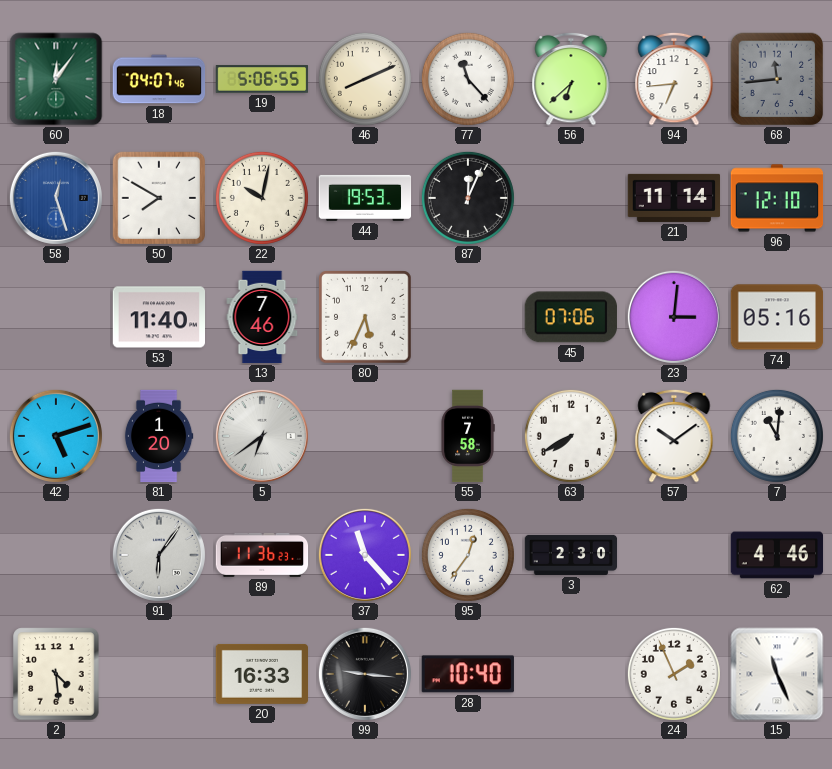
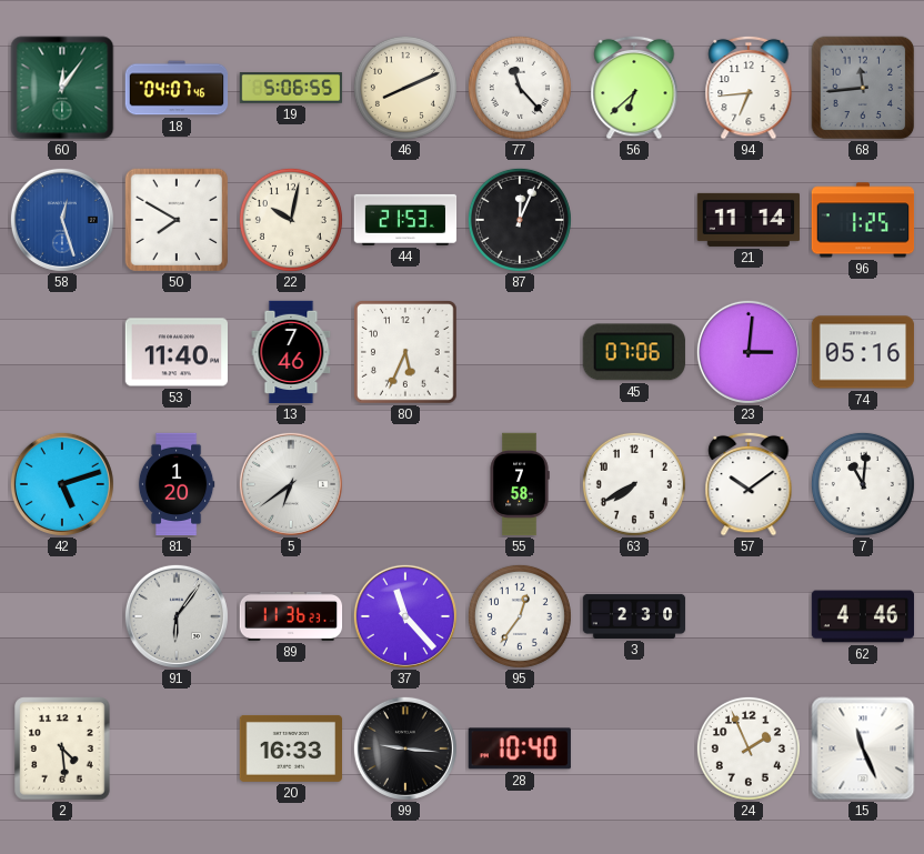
44: 19:53 -> 21:53 (405, 220)
96: 12:10 -> 1:25 (863, 220)
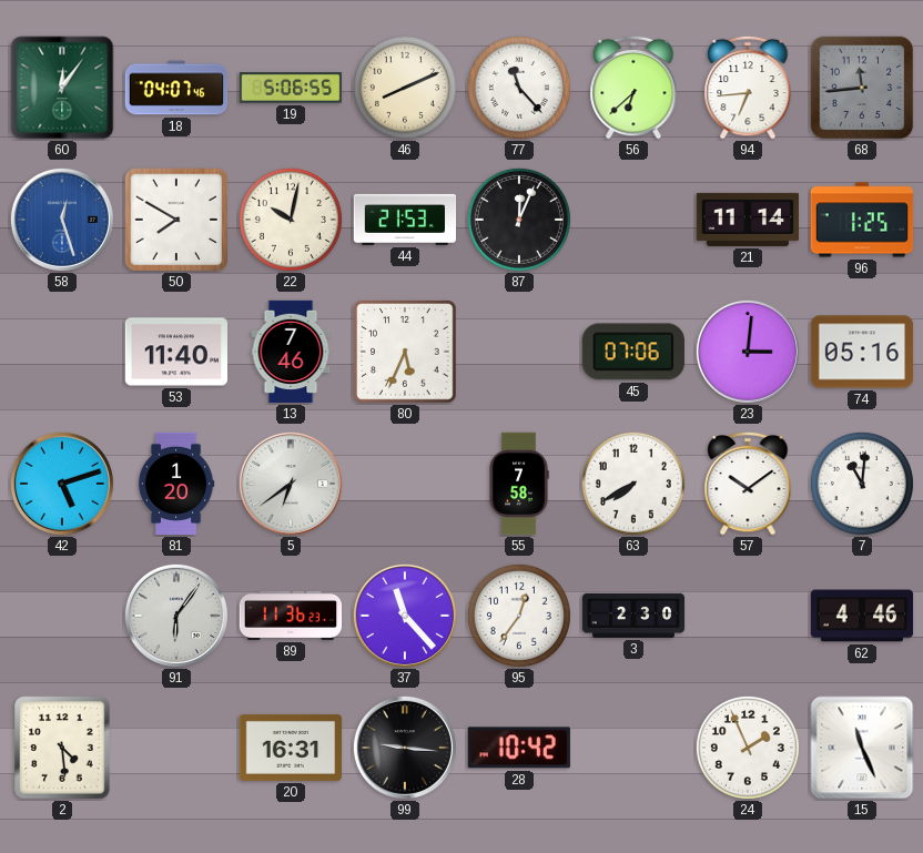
20: 16:33 -> 16:31 (291, 748)
28: 10:40 -> 10:42 (519, 748)
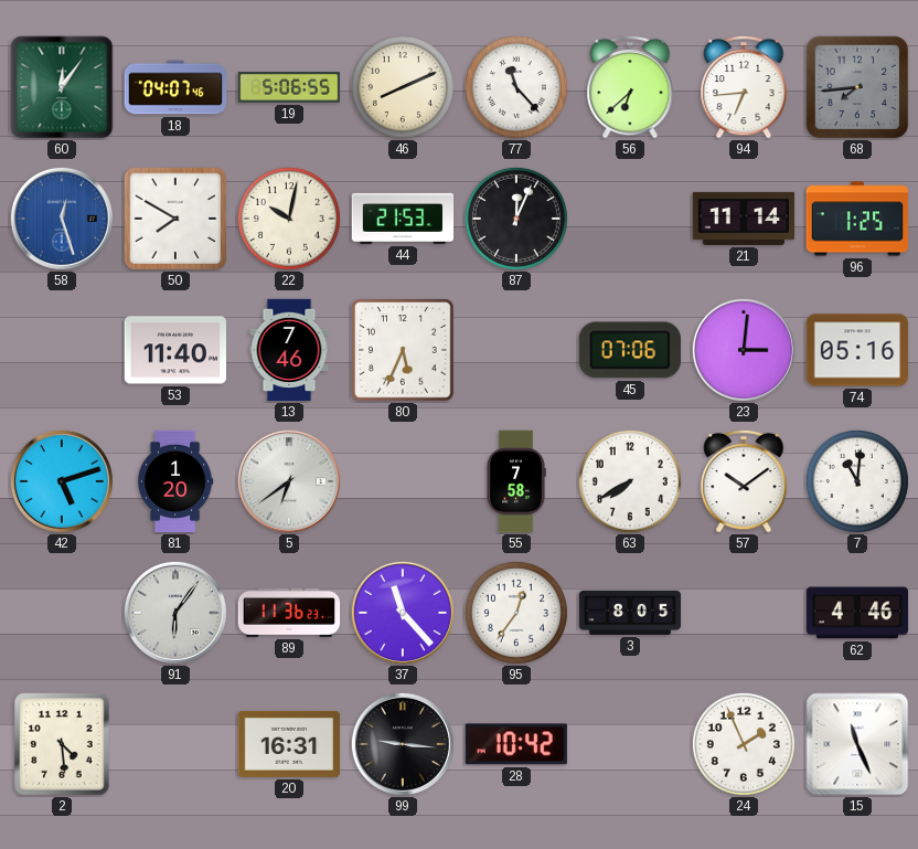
68: 11:44 -> 7:44 (857, 87)
3: 2:30 -> 8:05 (630, 613)
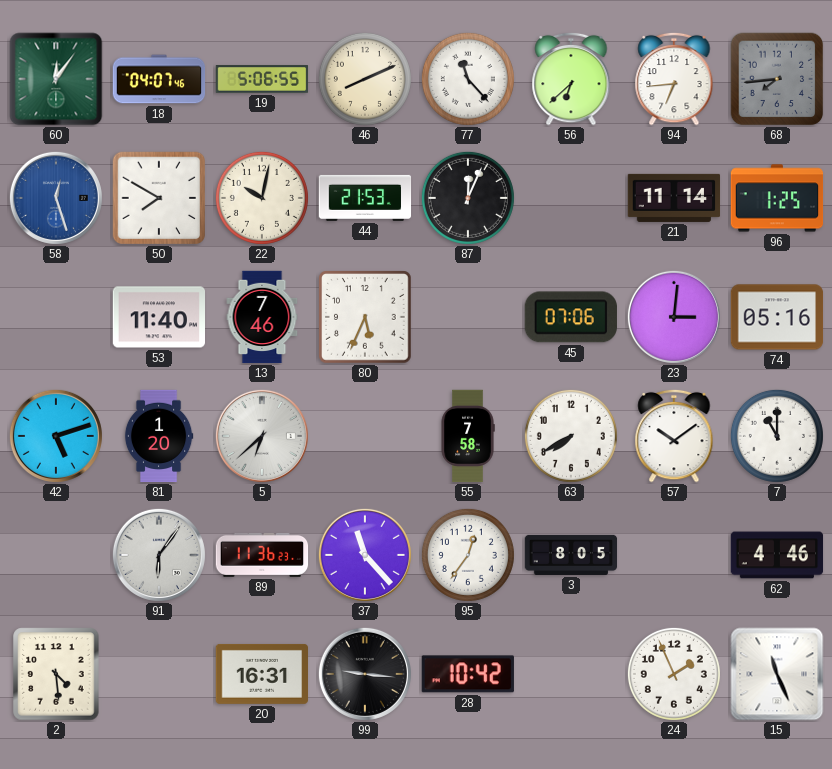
5: 6:39 -> 6:38 (262, 436)
7: 11:01 -> 11:00 (777, 436)
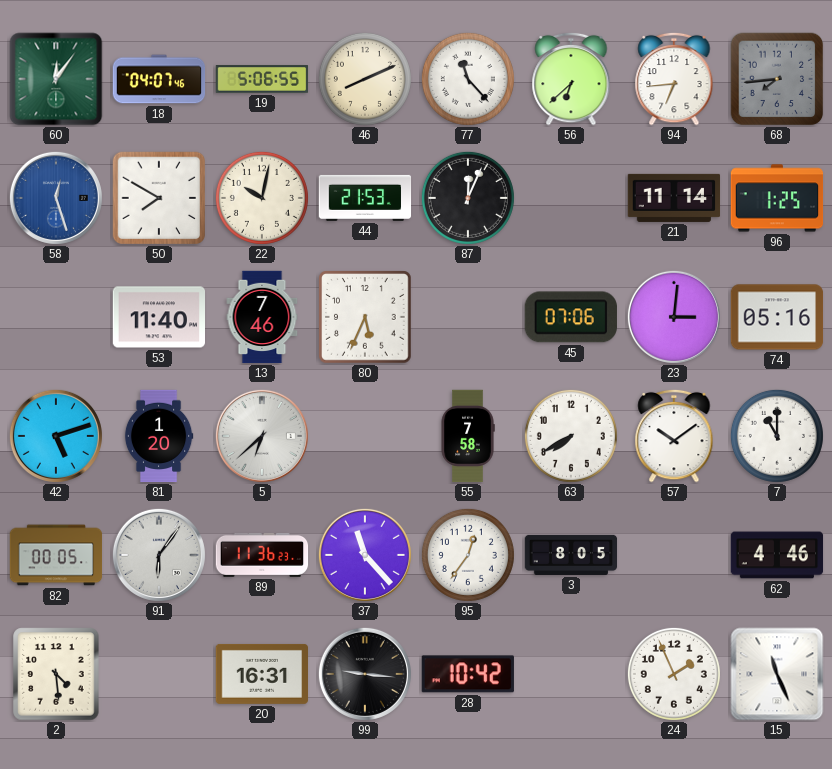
82: none -> 00:05 (56, 555)
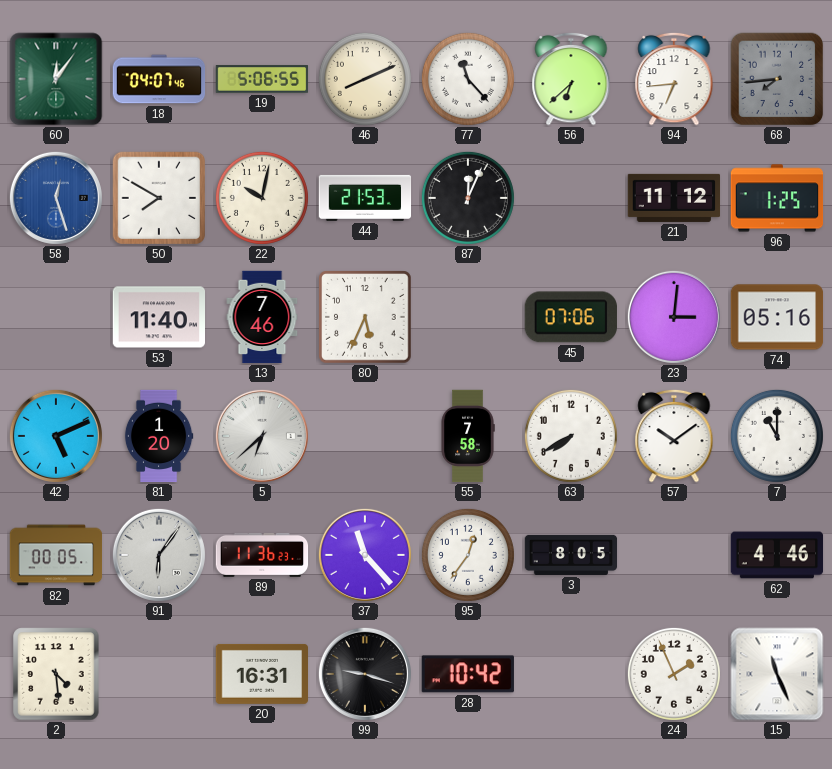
21: 11:14 -> 11:12 (674, 198)
42: 5:12 -> 5:11 (56, 436)
99: 9:16 -> 9:18 (365, 674)
